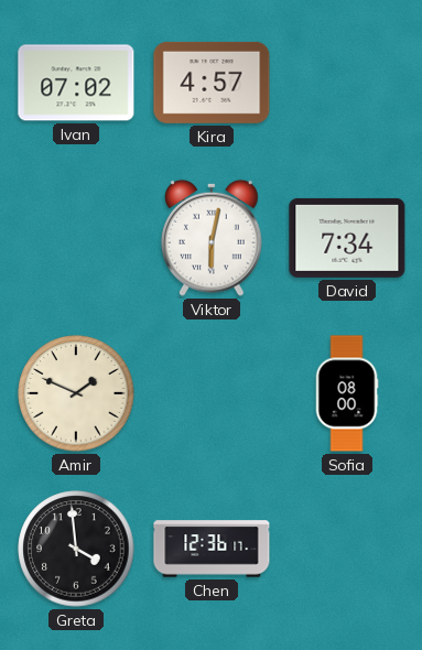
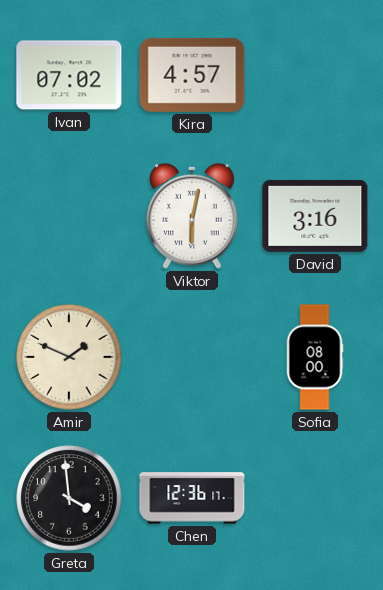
David: 7:34 -> 3:16 (315, 216)
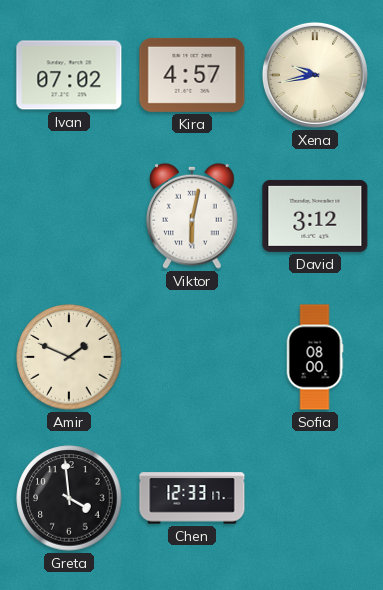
Xena: none -> 9:43 (315, 75)
David: 3:16 -> 3:12 (315, 216)
Chen: 12:36 -> 12:33 (192, 498)
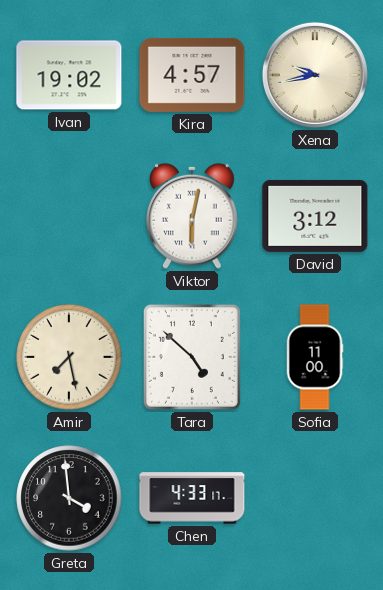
Ivan: 07:02 -> 19:02 (69, 75)
Amir: 1:49 -> 7:28 (69, 357)
Tara: none -> 4:52 (192, 357)
Sofia: 08:00 -> 11:00 (315, 357)
Chen: 12:33 -> 4:33 (192, 498)
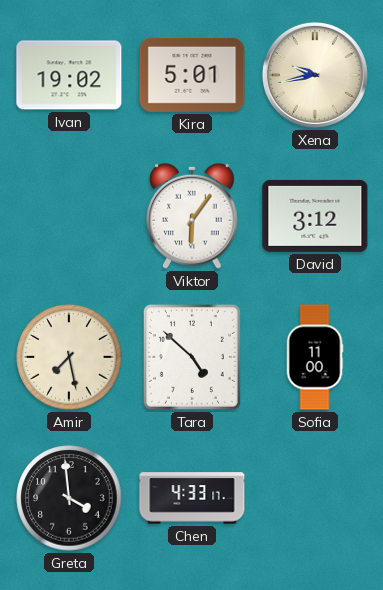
Kira: 4:57 -> 5:01 (192, 75)
Viktor: 6:02 -> 6:06 (192, 216)
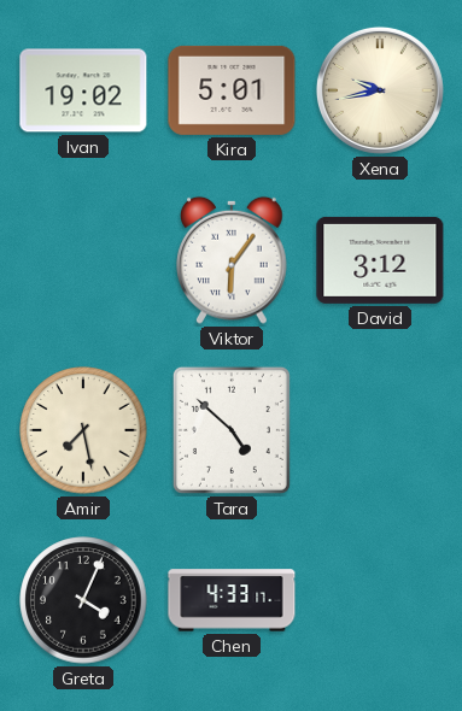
Sofia: 11:00 -> none (315, 357)
Greta: 3:59 -> 4:04 (83, 600)
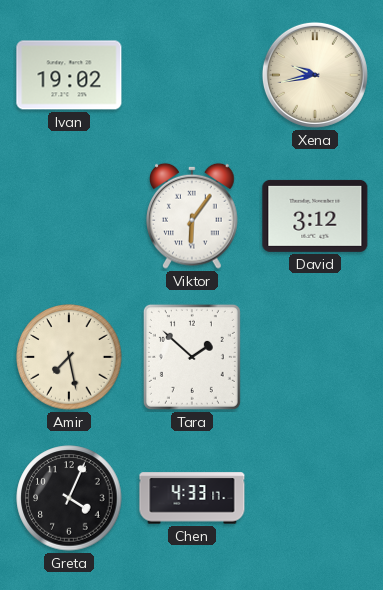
Kira: 5:01 -> none (232, 90)
Tara: 4:52 -> 1:52 (192, 357)
